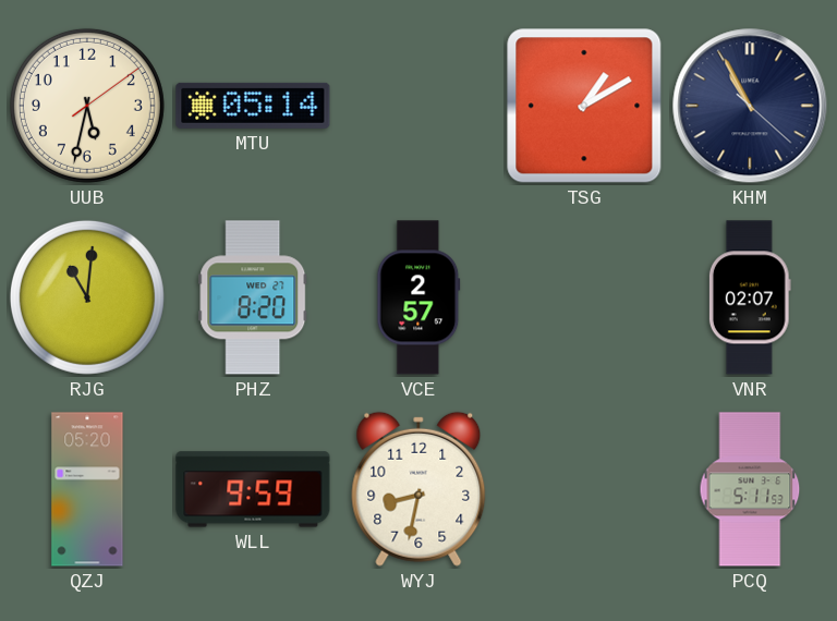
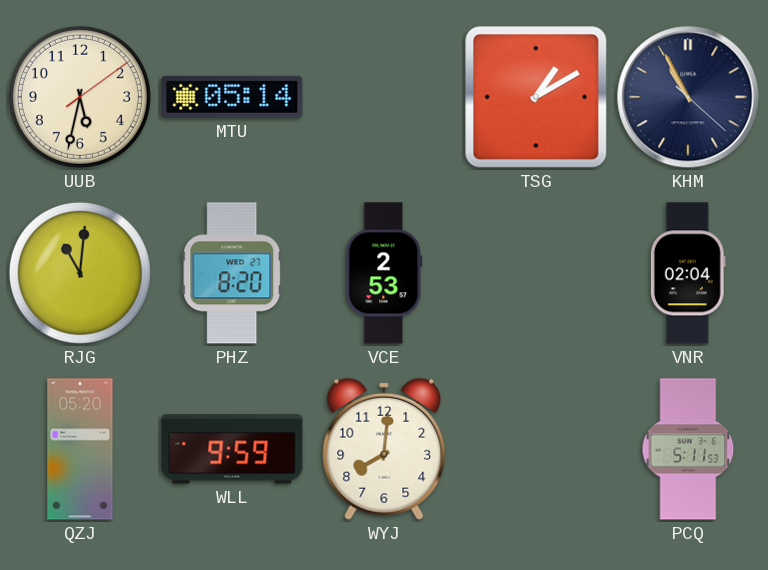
VCE: 2:57 -> 2:53 (384, 273)
VNR: 02:07 -> 02:04 (688, 273)
WYJ: 8:32 -> 8:01 (384, 449)
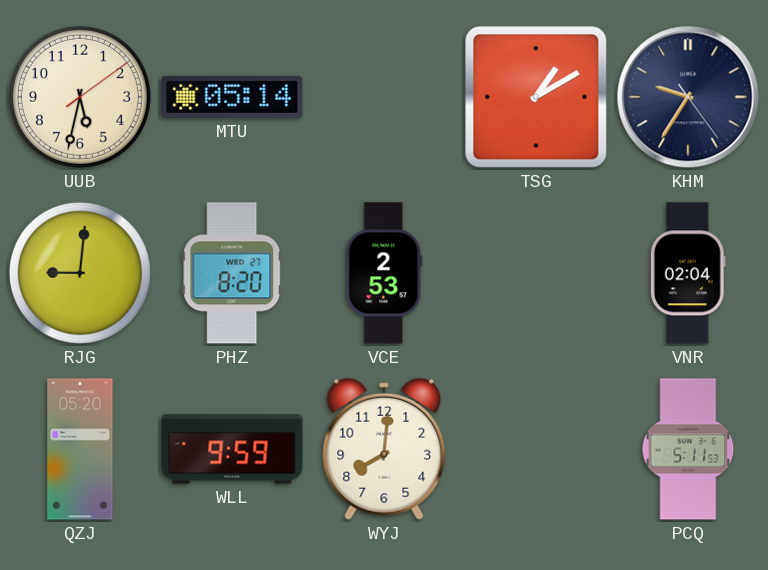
KHM: 10:55 -> 9:35 (688, 97)
RJG: 11:01 -> 9:01 (80, 273)
